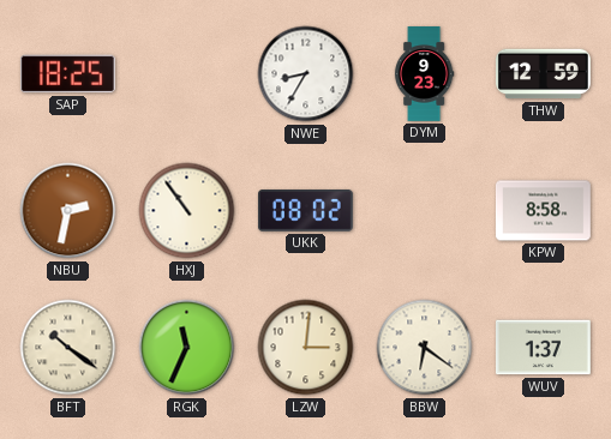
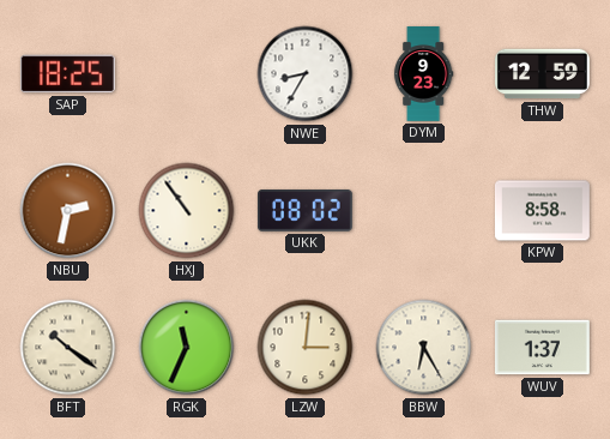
BBW: 6:21 -> 6:25 (424, 348)
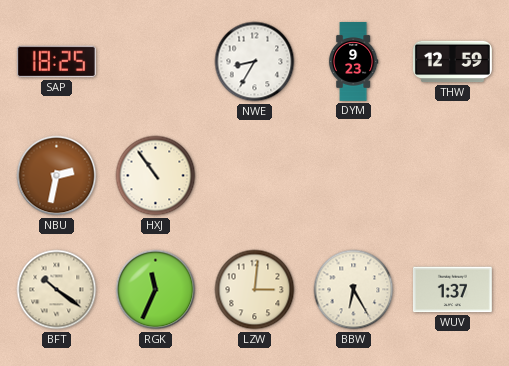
UKK: 08:02 -> none (304, 211)
KPW: 8:58 -> none (542, 211)
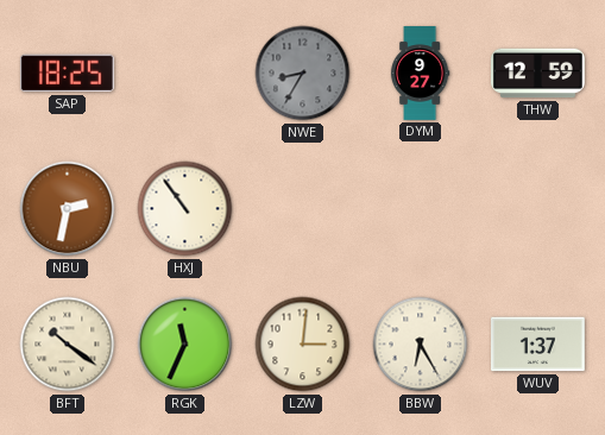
NWE dial: white -> grey (303, 74)
DYM: 9:23 -> 9:27 (420, 74)
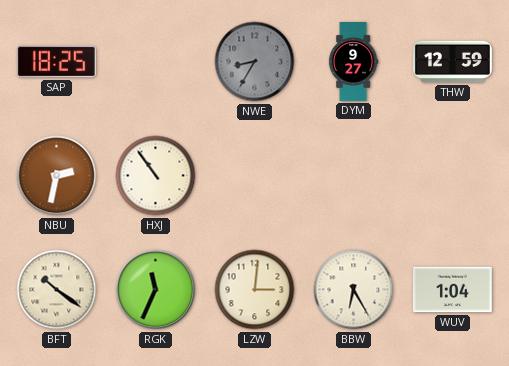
WUV: 1:37 -> 1:04 (452, 290)
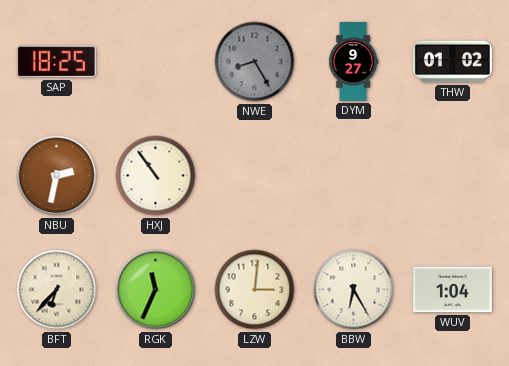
NWE: 8:35 -> 8:25 (255, 62)
THW: 12:59 -> 01:02 (453, 62)
BFT: 10:21 -> 6:37 (57, 290)
